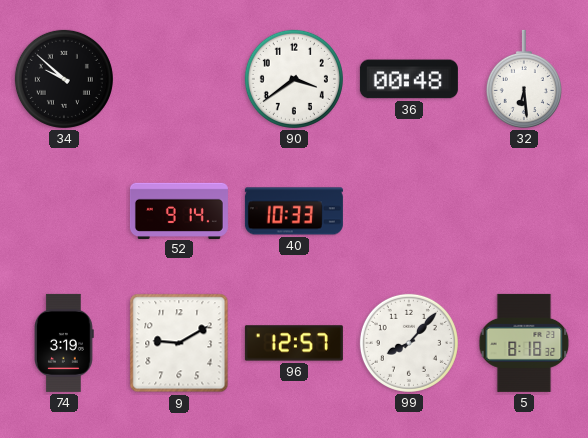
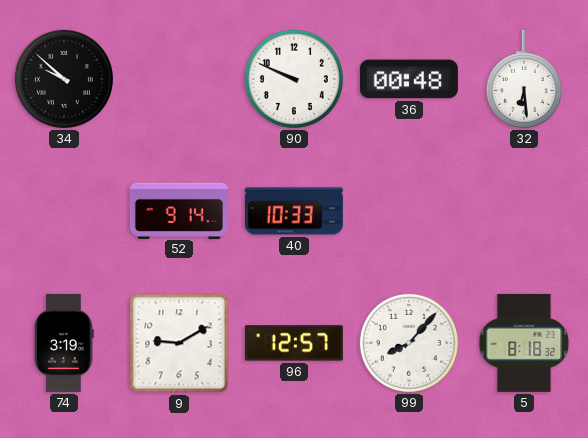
90: 3:39 -> 9:49 (294, 79)
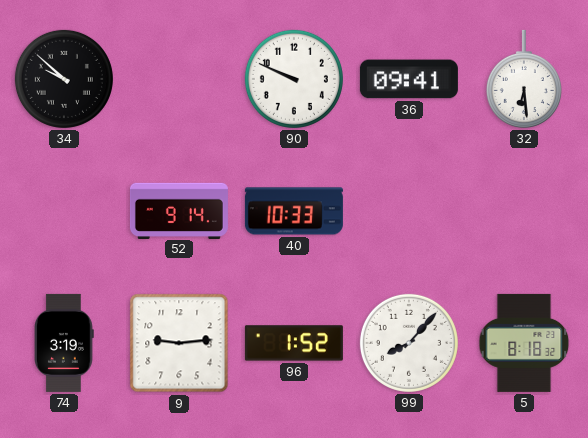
36: 00:48 -> 09:41 (409, 79)
9: 9:10 -> 9:14 (179, 343)
96: 12:57 -> 1:52 (294, 343)
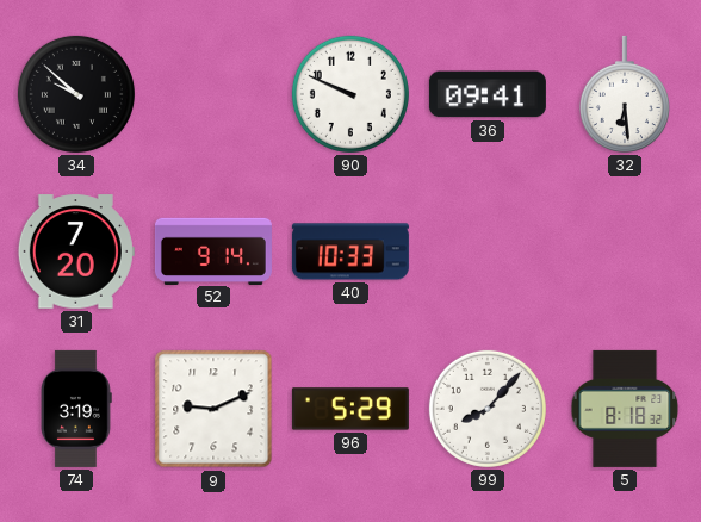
31: none -> 7:20 (76, 251)
9: 9:14 -> 9:11 (213, 409)
96: 1:52 -> 5:29 (350, 409)
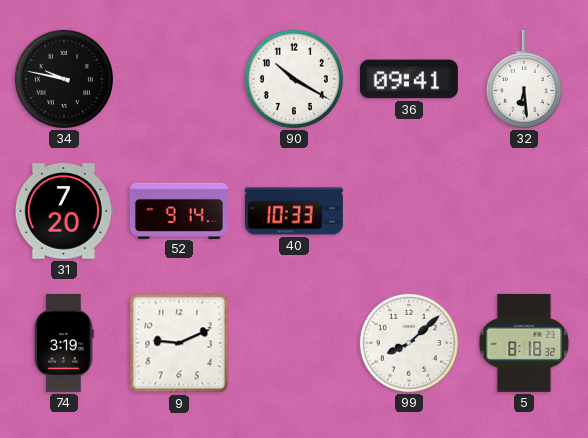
34: 9:52 -> 9:47 (64, 79)
90: 9:49 -> 10:20 (294, 79)
96: 5:29 -> none (350, 409)
99: 8:07 -> 8:08 (409, 343)
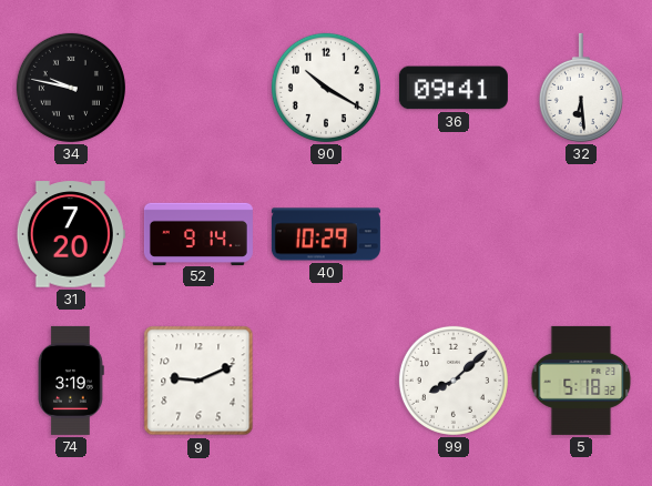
40: 10:33 -> 10:29 (326, 234)
5: 8:18 -> 5:18 (581, 381)
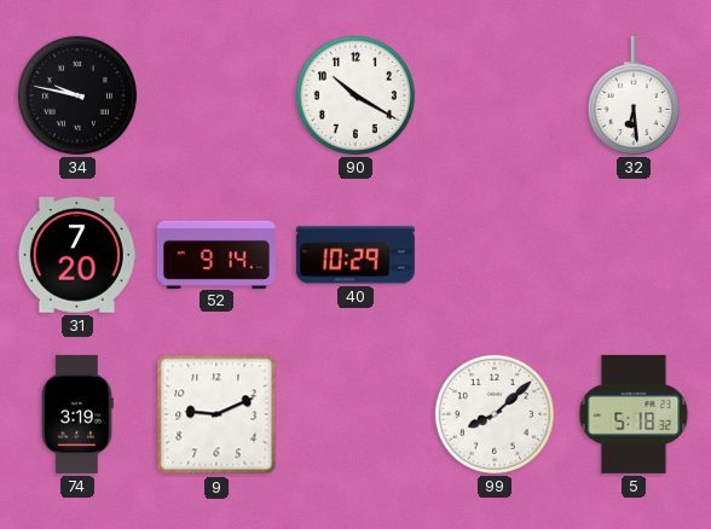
36: 09:41 -> none (454, 88)
